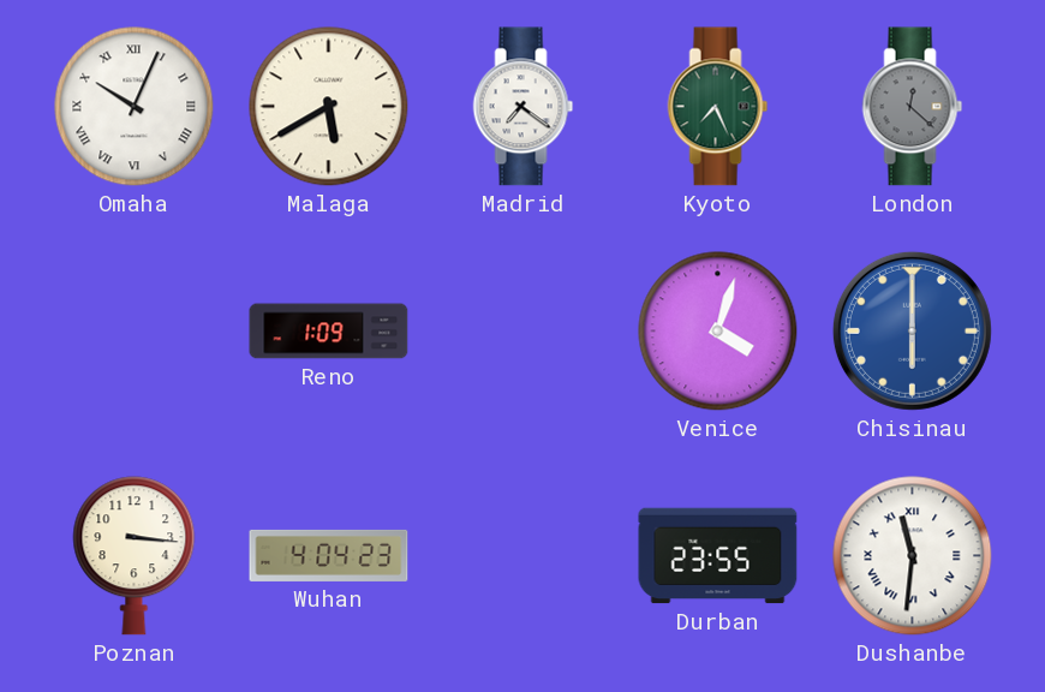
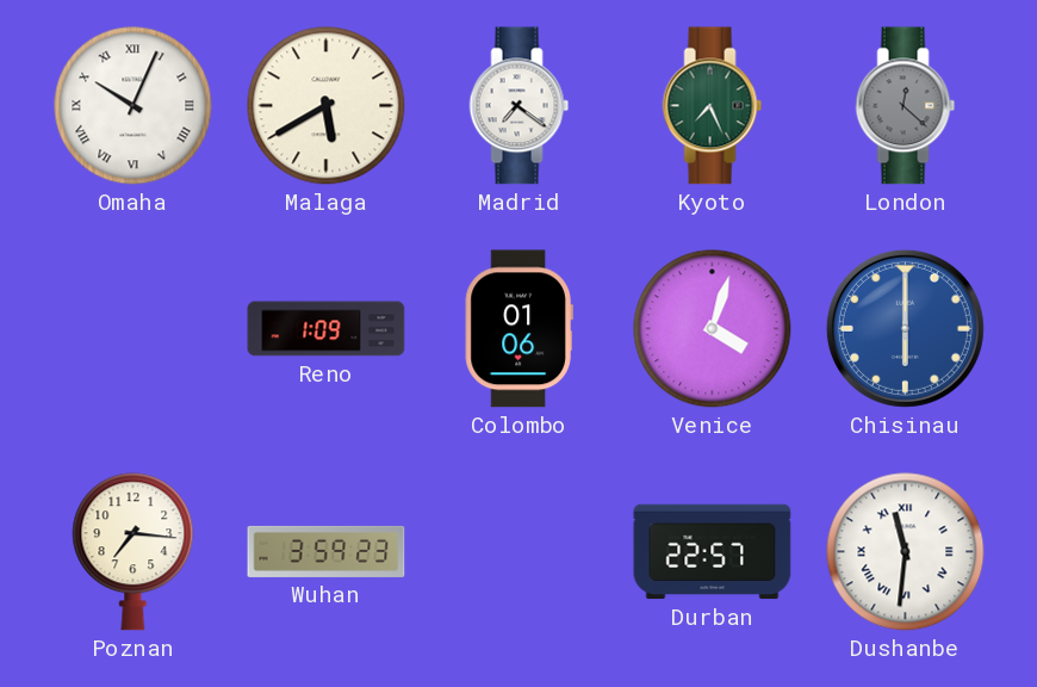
Colombo: none -> 01:06 (518, 329)
Poznan: 3:16 -> 7:16 (133, 552)
Wuhan: 4:04 -> 3:59 (327, 551)
Durban: 23:55 -> 22:57 (713, 552)
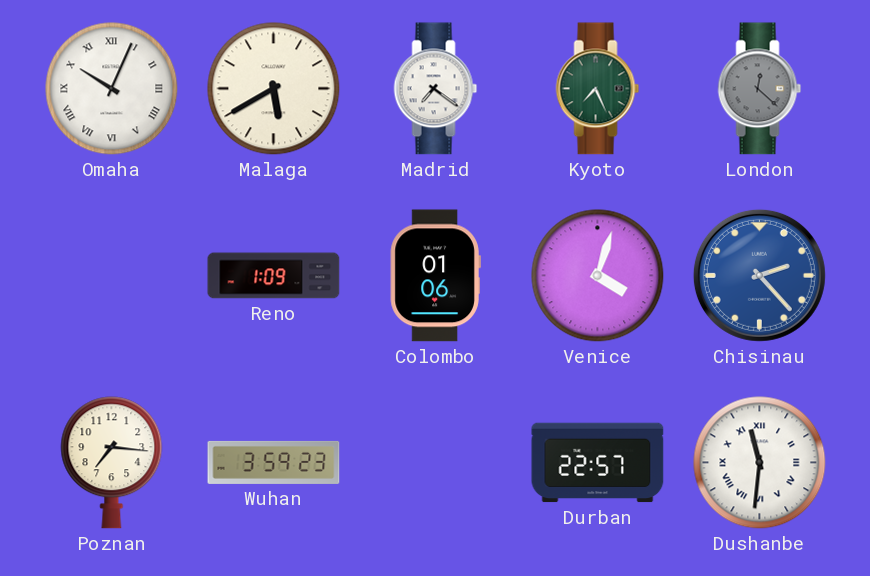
Chisinau: 6:00 -> 2:23 (759, 275)
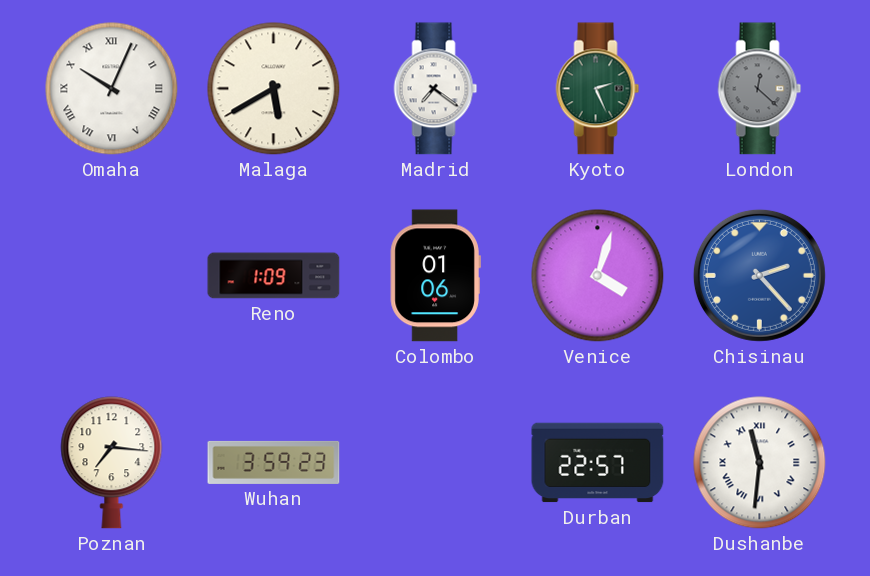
Kyoto: 7:26 -> 2:26 (598, 89)
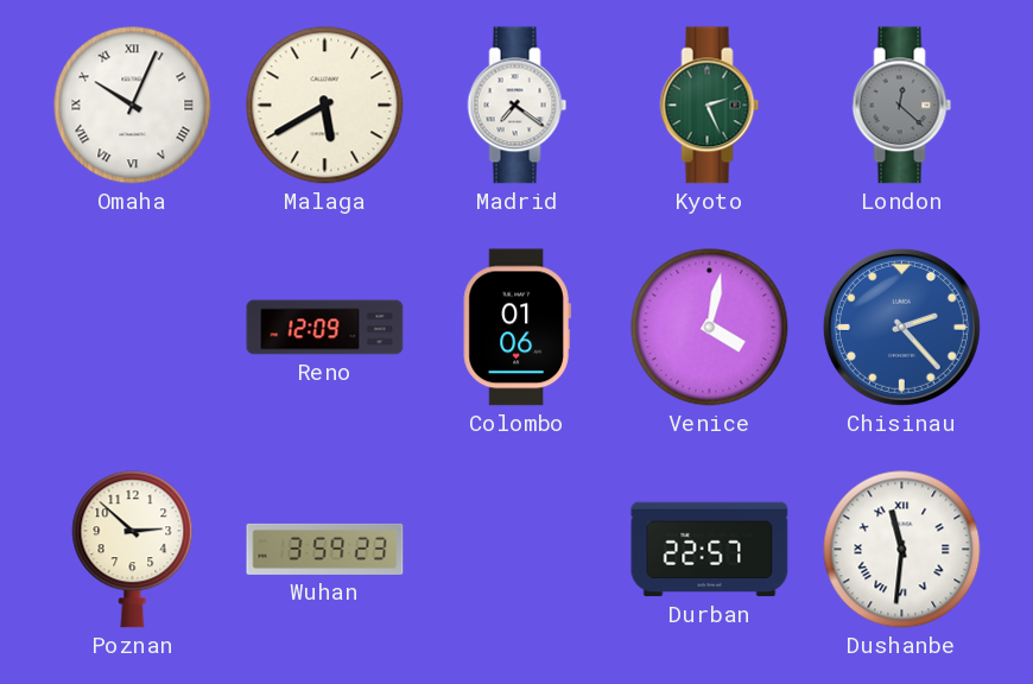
Reno: 1:09 -> 12:09 (325, 328)
Venice: 4:03 -> 4:02 (710, 328)
Poznan: 7:16 -> 2:52 (133, 550)
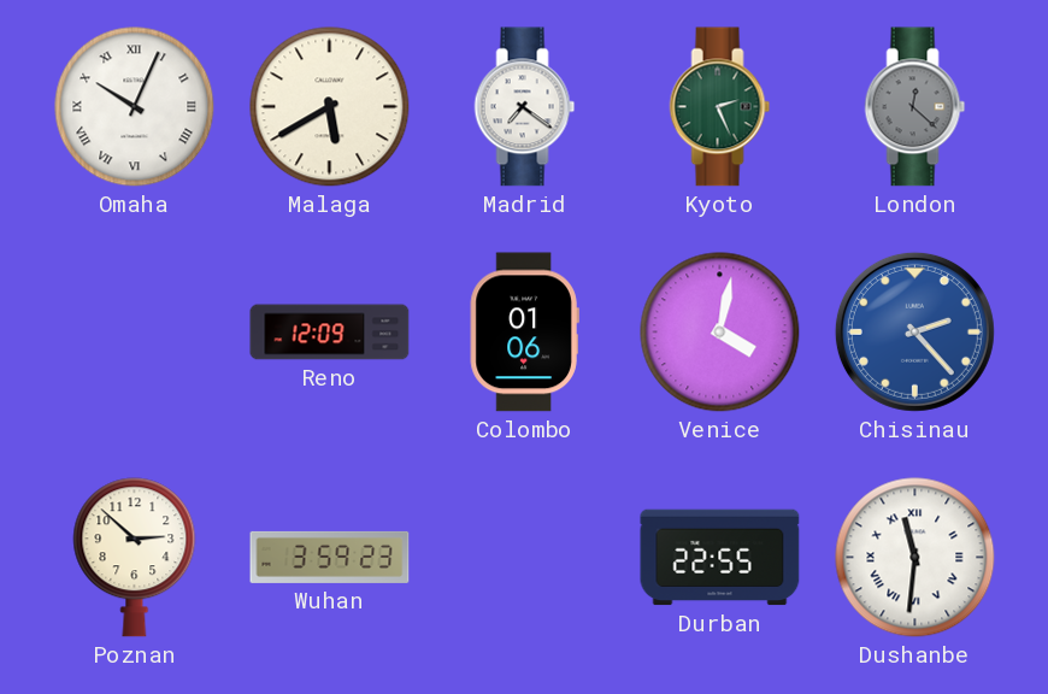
Durban: 22:57 -> 22:55 (720, 558)
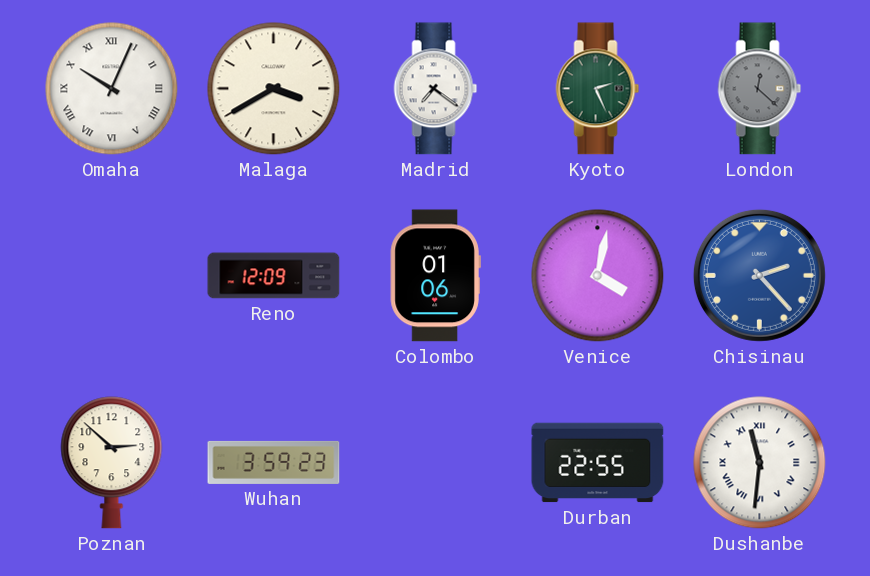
Malaga: 5:40 -> 3:40 (274, 89)
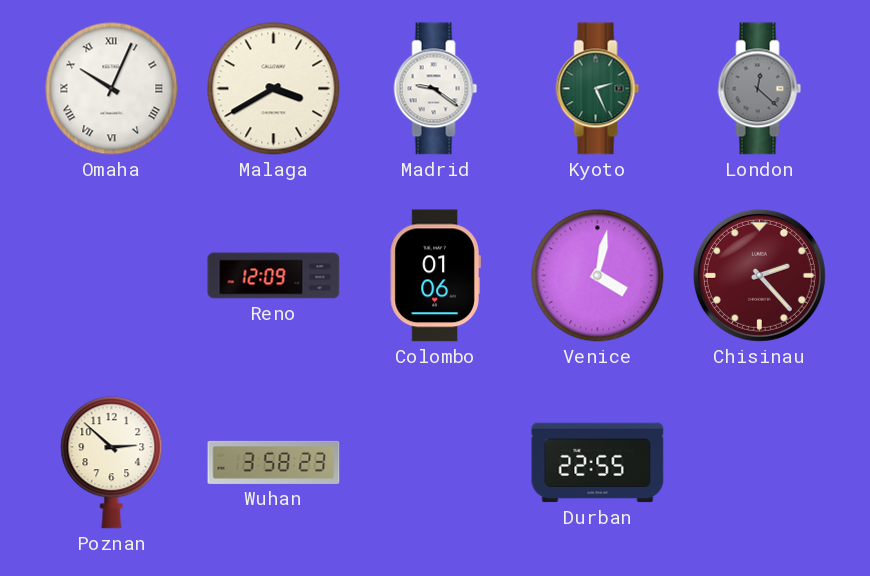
Madrid: 7:21 -> 9:21 (436, 89)
Chisinau dial: blue -> burgundy (759, 275)
Wuhan: 3:59 -> 3:58 (274, 462)
Dushanbe: 11:31 -> none (760, 463)
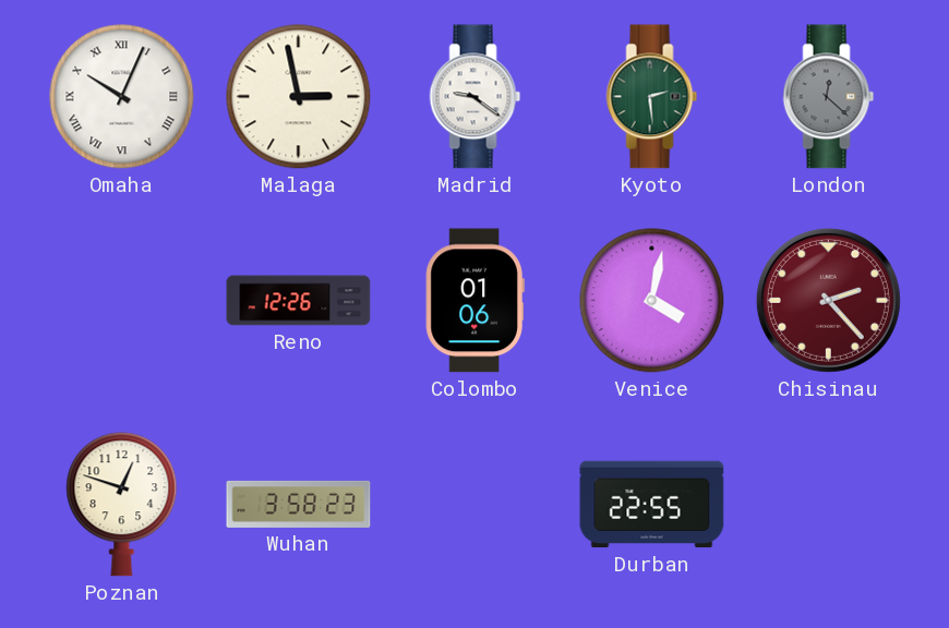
Malaga: 3:40 -> 2:58 (299, 97)
Kyoto: 2:26 -> 2:29 (652, 97)
Reno: 12:09 -> 12:26 (299, 301)
Poznan: 2:52 -> 12:48 (122, 505)
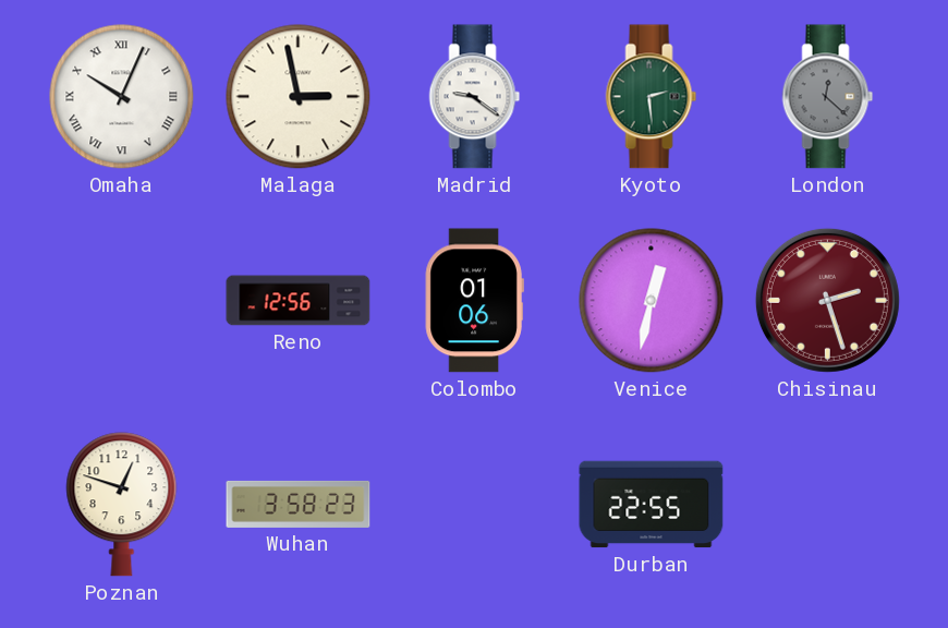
Reno: 12:26 -> 12:56 (299, 301)
Venice: 4:02 -> 12:32 (652, 301)
Chisinau: 2:23 -> 2:27 (827, 300)
